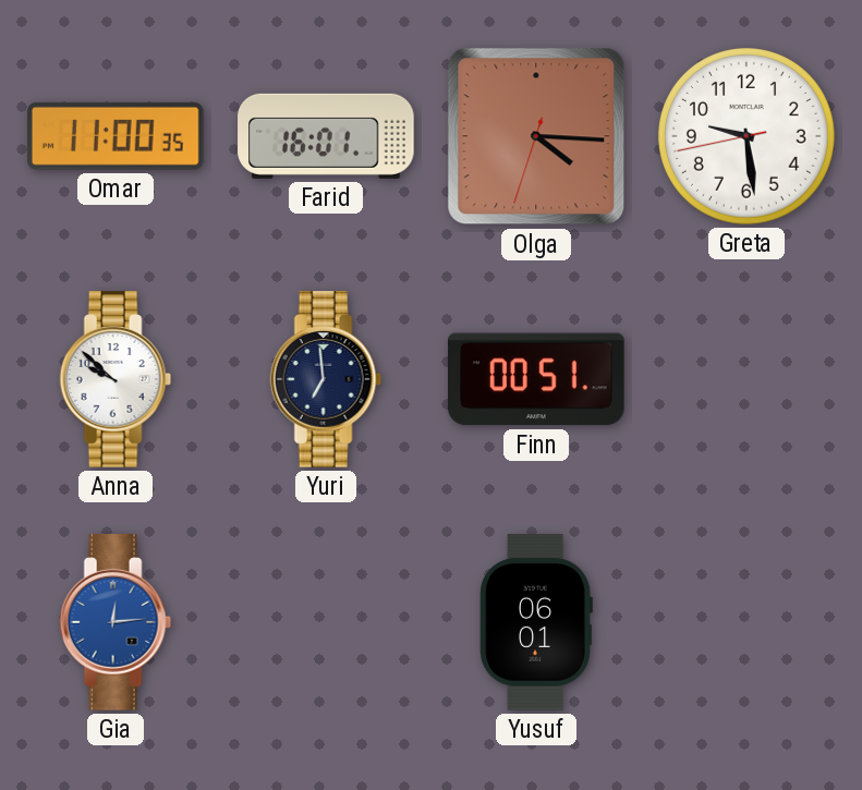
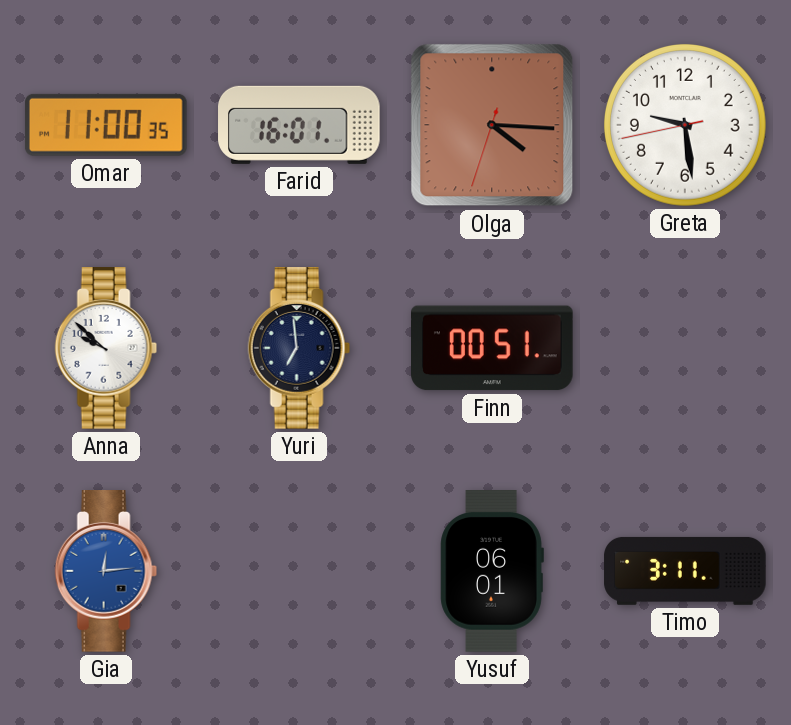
Timo: none -> 3:11 (685, 571)
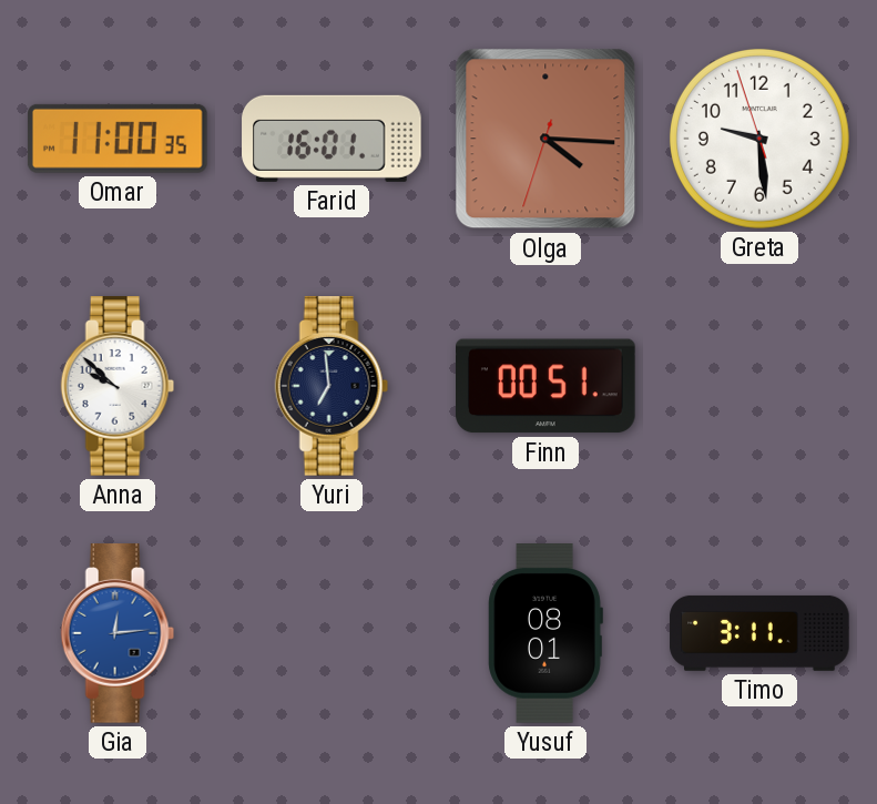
Greta: 9:28:43 -> 9:28:57 (759, 139)
Yusuf: 06:01 -> 08:01 (545, 634)
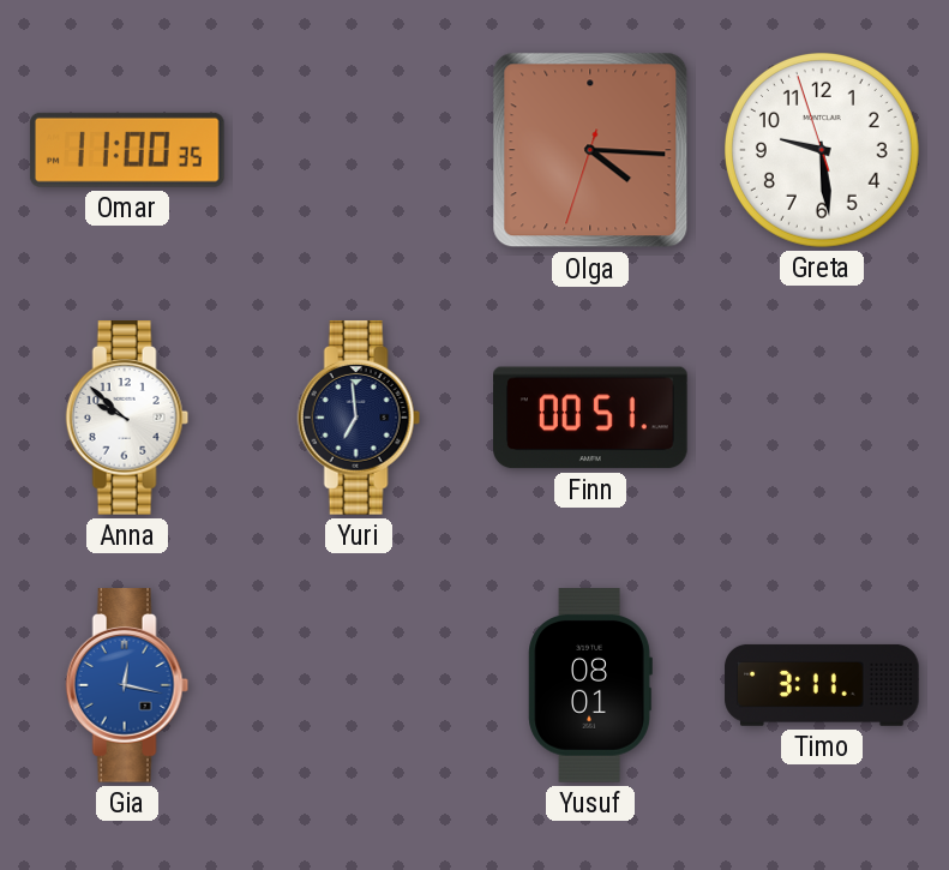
Farid: 16:01 -> none (332, 139)
Gia: 12:14 -> 12:17 (127, 685)
